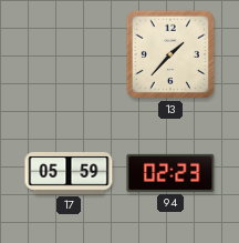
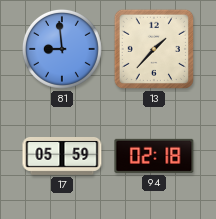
81: none -> 8:59 (62, 49)
94: 02:23 -> 02:18 (154, 156)
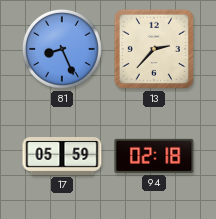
81: 8:59 -> 8:26 (62, 49)
13: 1:37 -> 2:37 (154, 49)
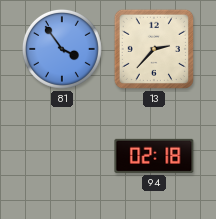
81: 8:26 -> 3:54 (62, 49)
17: 05:59 -> none (62, 156)
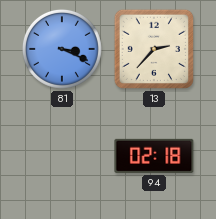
81: 3:54 -> 3:19 (62, 49)
